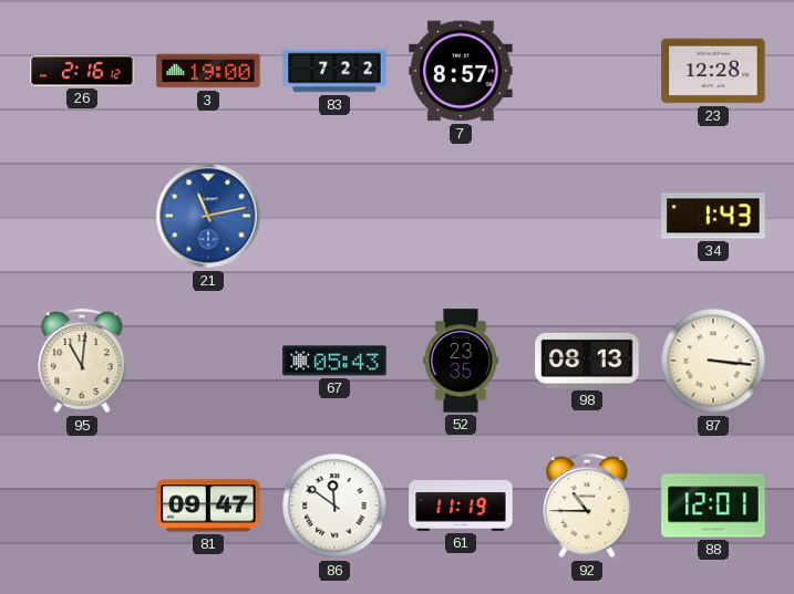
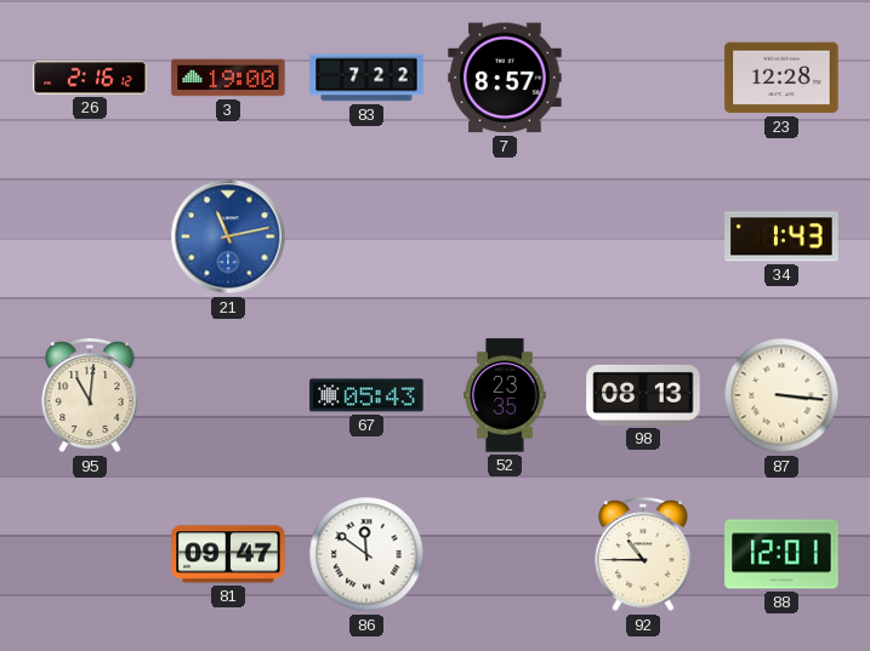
61: 11:19 -> none (461, 507)
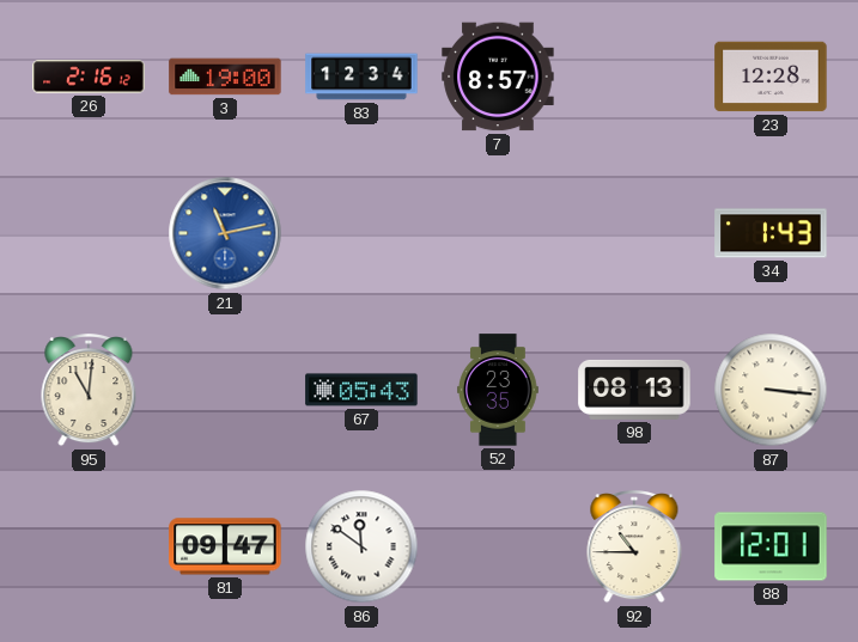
83: 7:22 -> 12:34 (361, 77)
